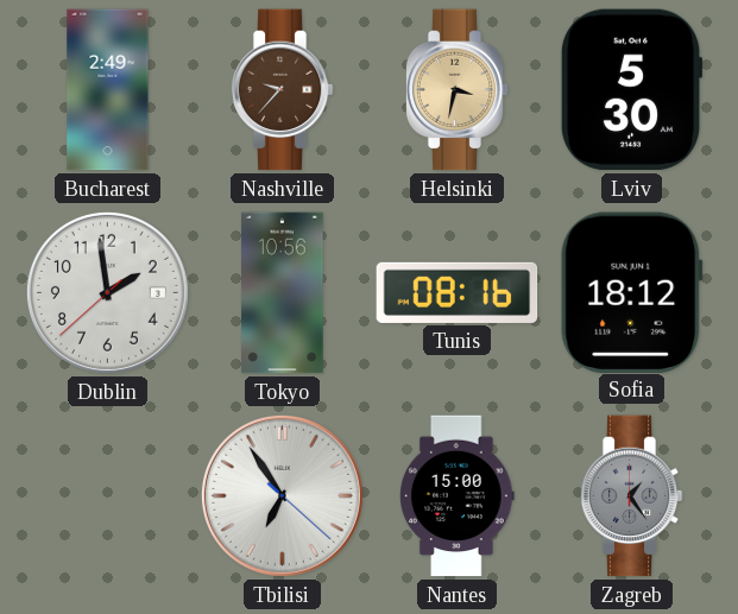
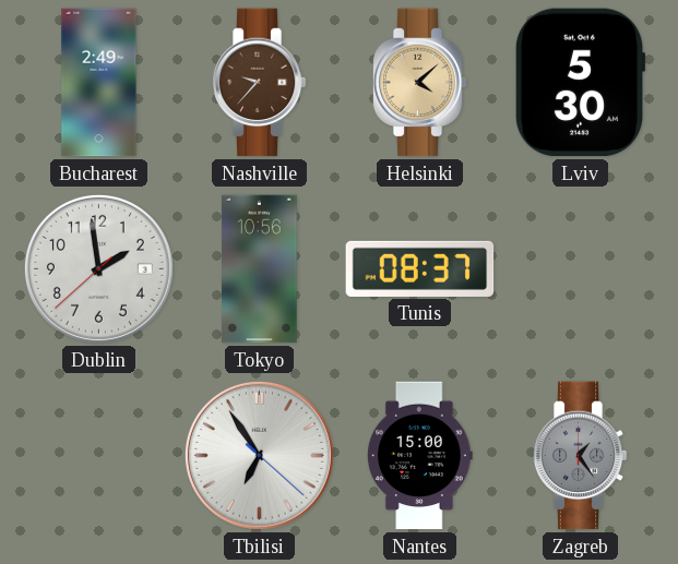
Helsinki: 3:32 -> 4:08 (419, 83)
Tunis: 08:16 -> 08:37 (420, 268)
Sofia: 18:12 -> none (632, 292)
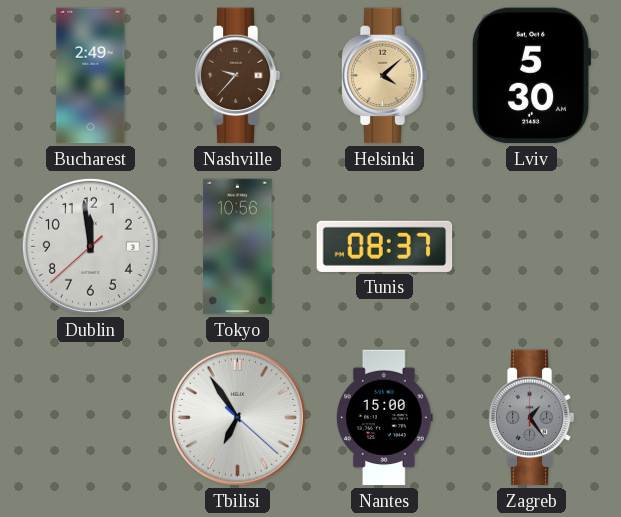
Dublin: 1:58 -> 11:58 (90, 246)
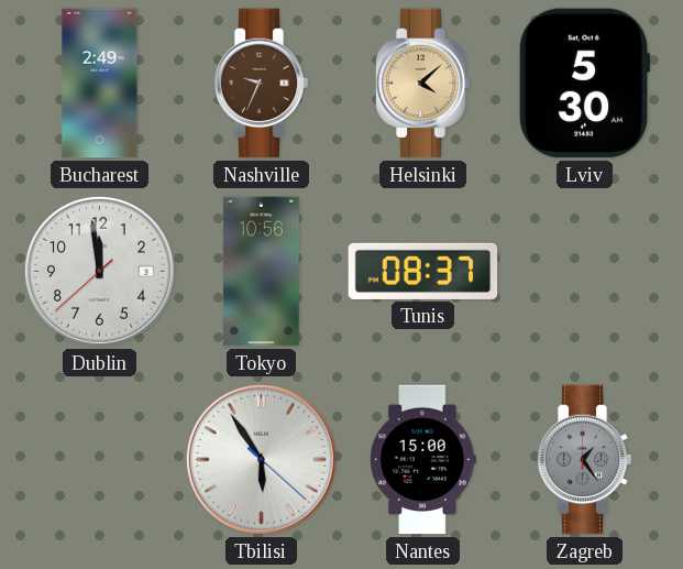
Nashville: 9:37 -> 9:34 (261, 84)
Tbilisi: 6:54 -> 5:54 (261, 459)
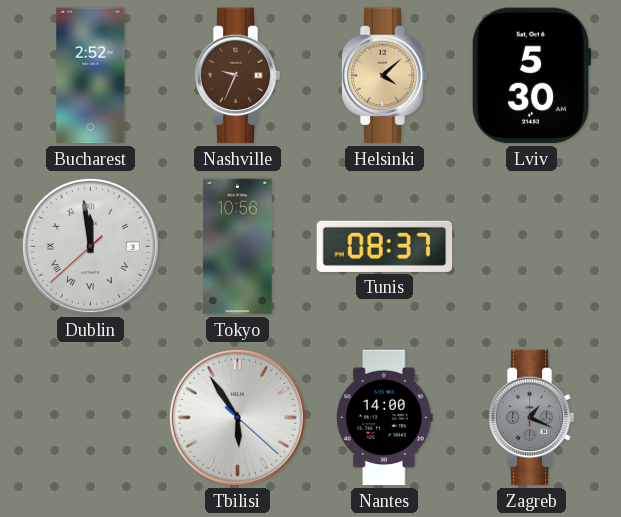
Bucharest: 2:49 -> 2:52 (91, 76)
Dublin numerals: Arabic -> Roman (90, 246)
Nantes: 15:00 -> 14:00 (385, 418)
Zagreb: 1:24 -> 1:19 (531, 418)
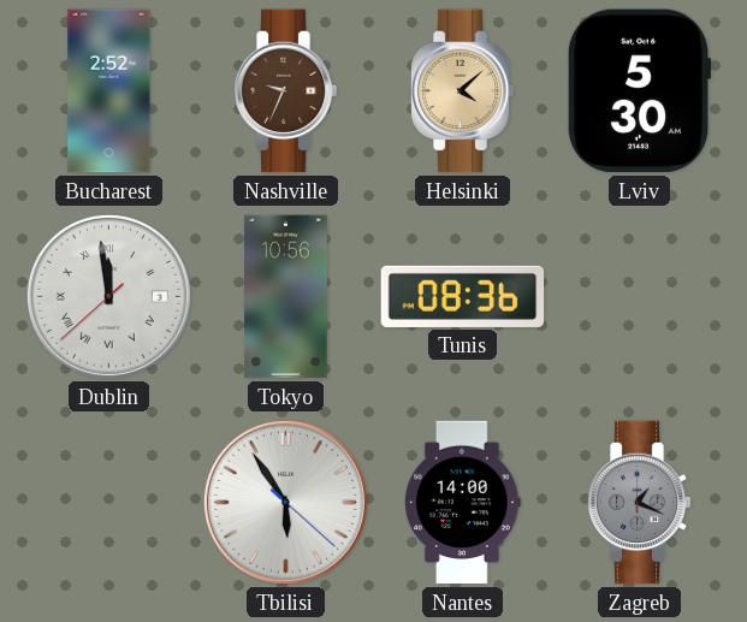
Tunis: 08:37 -> 08:36 (463, 296)
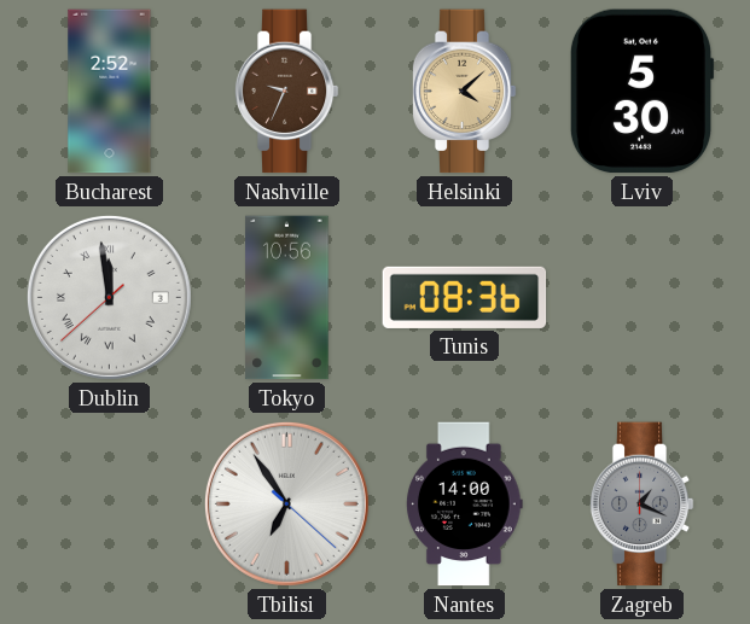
Tbilisi: 5:54 -> 6:54 (286, 503)
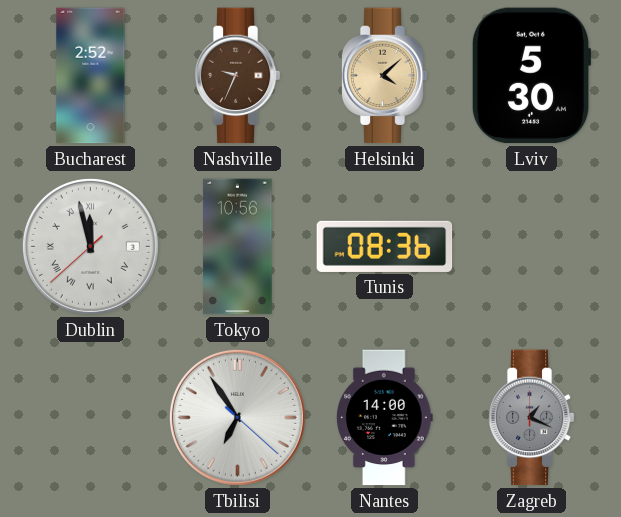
Dublin: 11:58 -> 11:57 (90, 246)
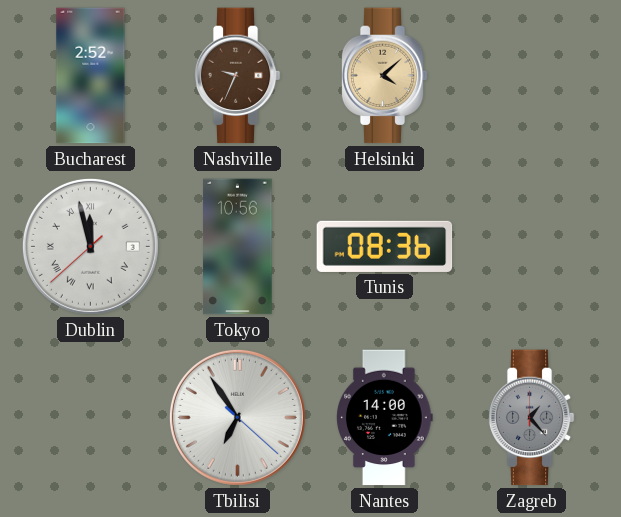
Lviv: 5:30 -> none (531, 76)
Zagreb: 1:19 -> 1:23 (531, 418)
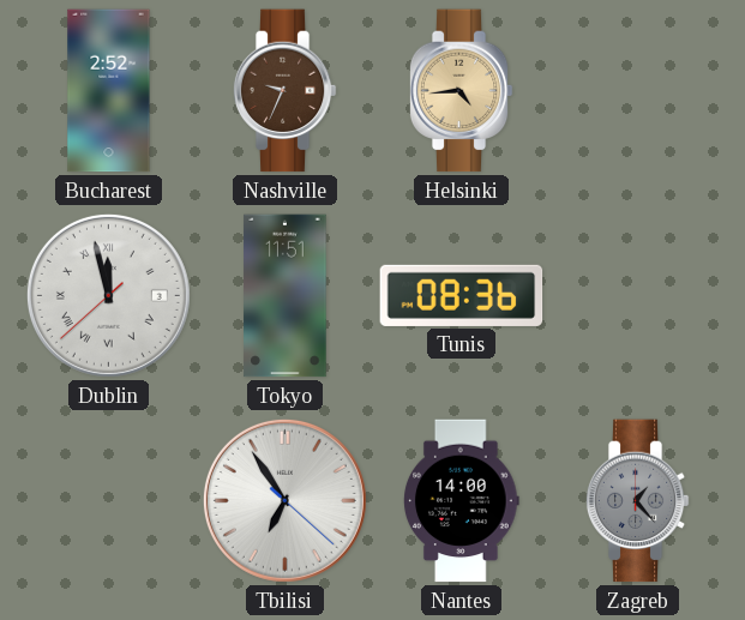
Helsinki: 4:08 -> 4:44 (461, 91)
Tokyo: 10:56 -> 11:51 (286, 296)
